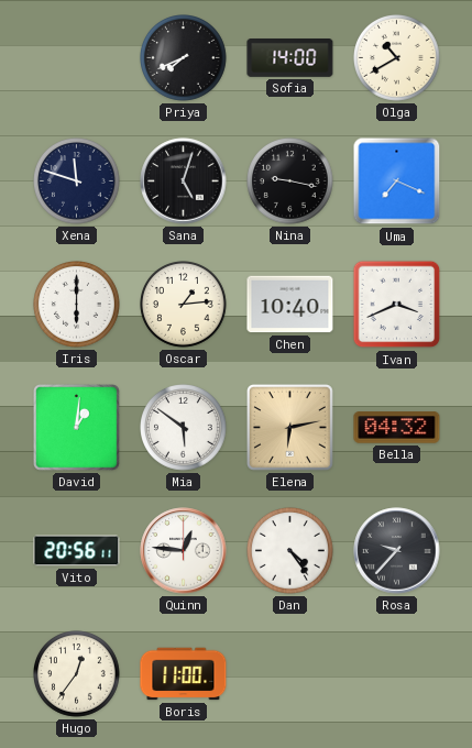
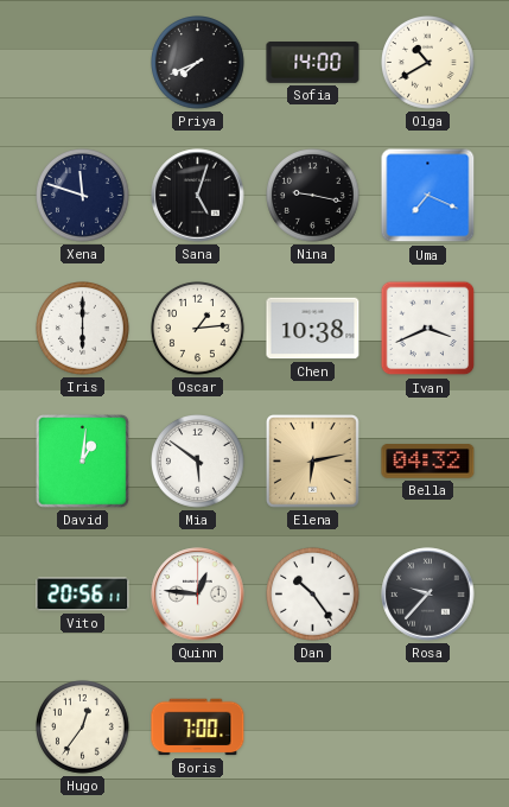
Chen: 10:40 -> 10:38 (313, 329)
Dan: 4:24 -> 10:24 (313, 595)
Boris: 11:00 -> 7:00 (198, 727)
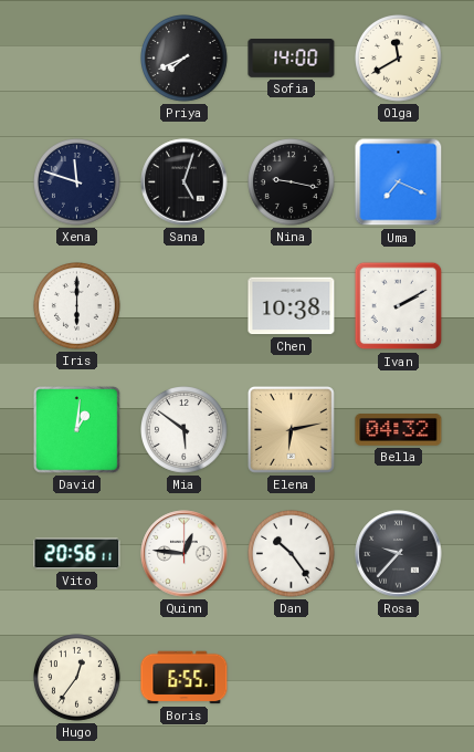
Olga: 10:40 -> 11:40 (399, 59)
Oscar: 1:14 -> none (198, 329)
Ivan: 3:41 -> 2:10 (399, 306)
Boris: 7:00 -> 6:55 (185, 678)
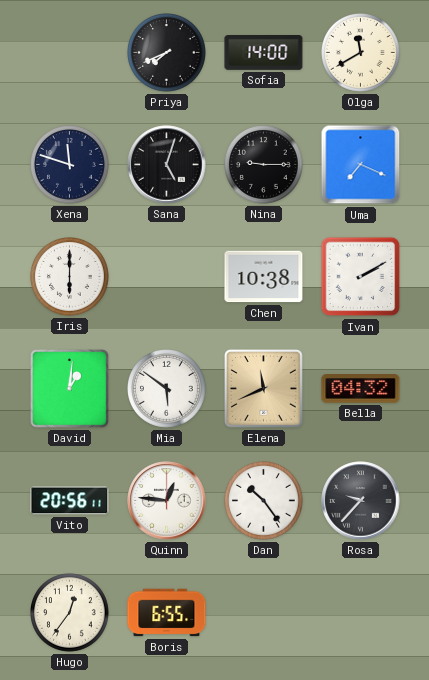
Nina: 9:17 -> 9:15 (264, 165)
Elena: 6:13 -> 11:41 (264, 389)
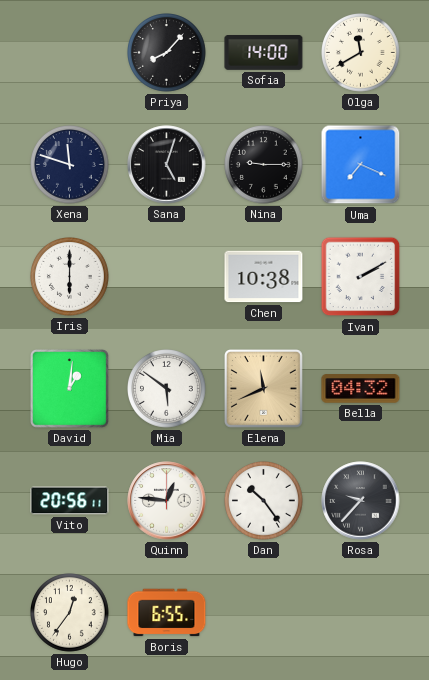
Priya: 7:41 -> 8:07 (167, 53)
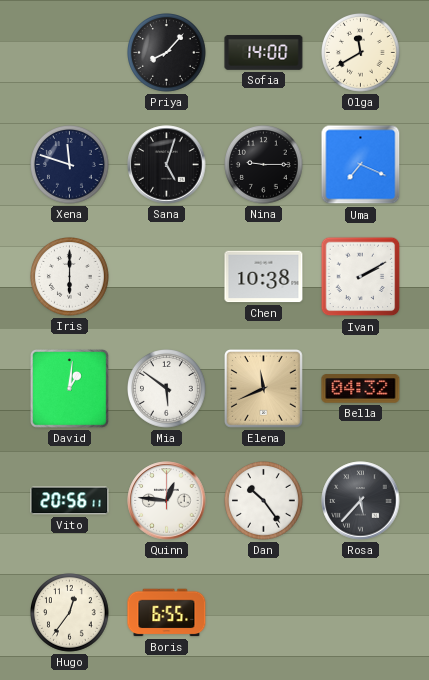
Rosa: 9:37 -> 5:37 (361, 501)
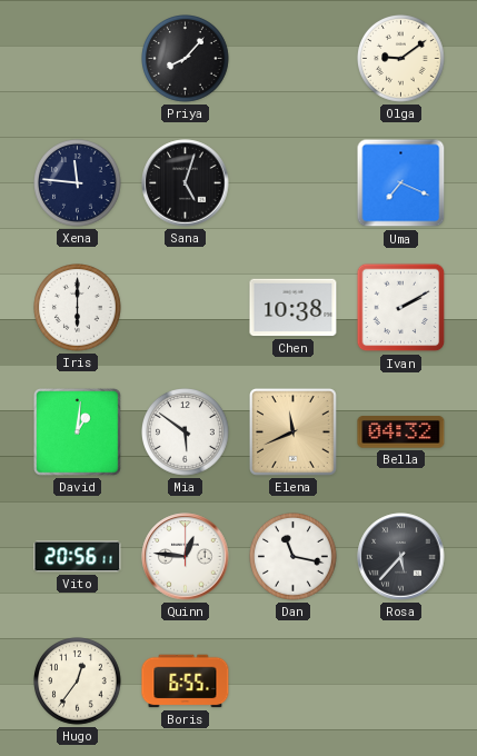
Sofia: 14:00 -> none (264, 53)
Olga: 11:40 -> 9:09 (401, 59)
Xena: 11:48 -> 11:46 (78, 183)
Nina: 9:15 -> none (264, 165)
Dan: 10:24 -> 11:17 (294, 557)
